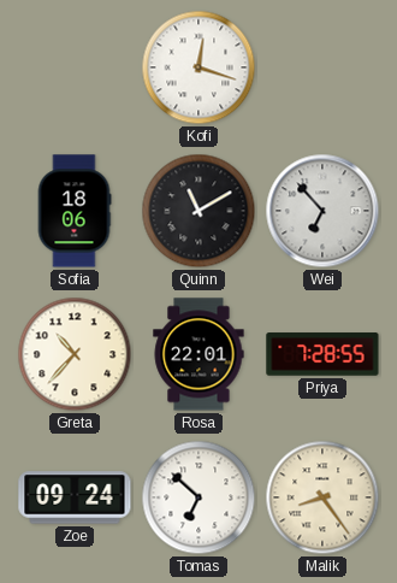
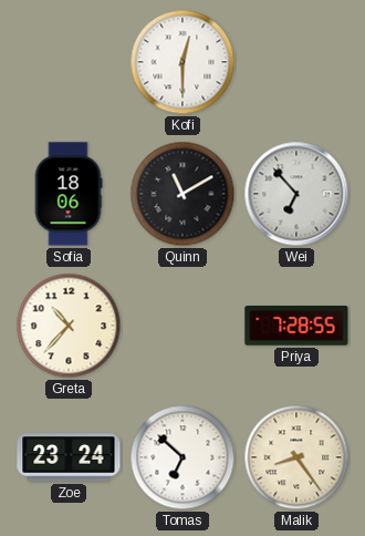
Kofi: 12:18 -> 12:30 (182, 62)
Rosa: 22:01 -> none (198, 354)
Zoe: 09:24 -> 23:24 (69, 457)
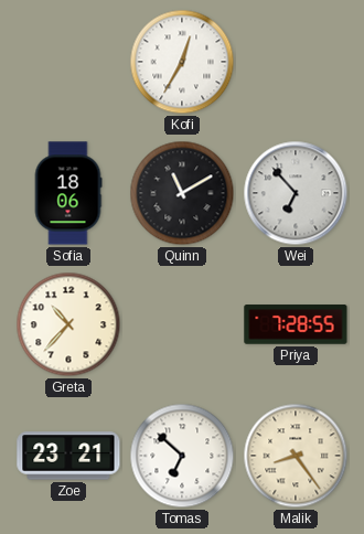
Kofi: 12:30 -> 12:35 (182, 62)
Zoe: 23:24 -> 23:21 (68, 456)
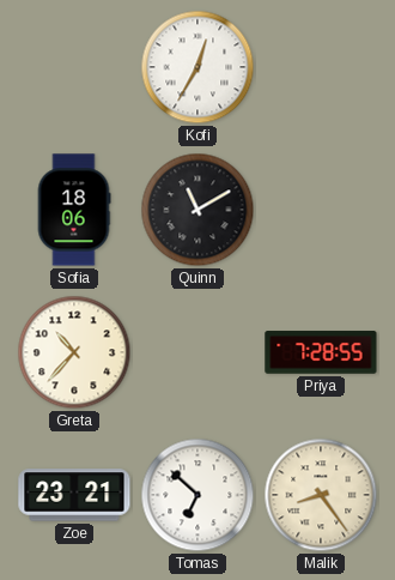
Wei: 6:53 -> none (296, 193)
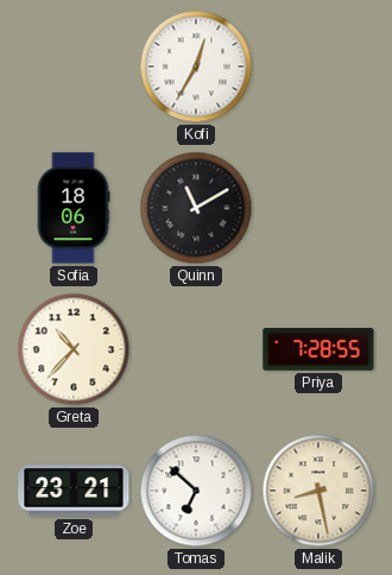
Malik: 8:24 -> 8:28 (318, 491)
